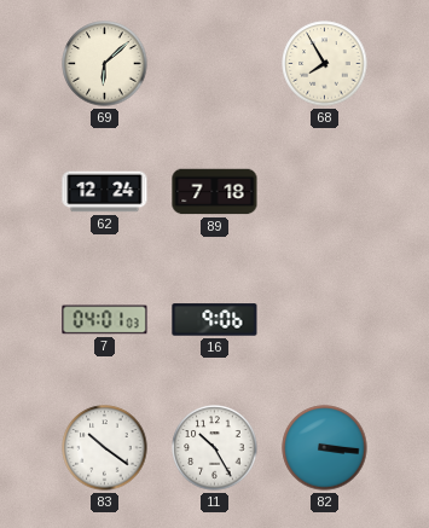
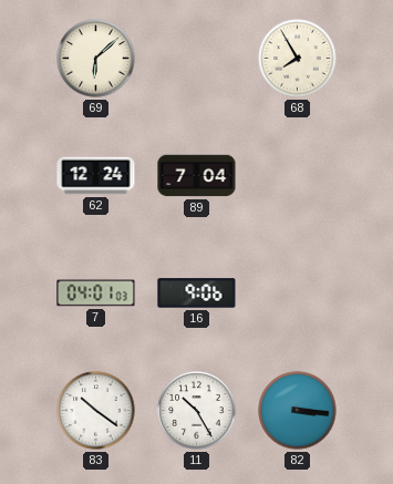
89: 7:18 -> 7:04 (197, 176)
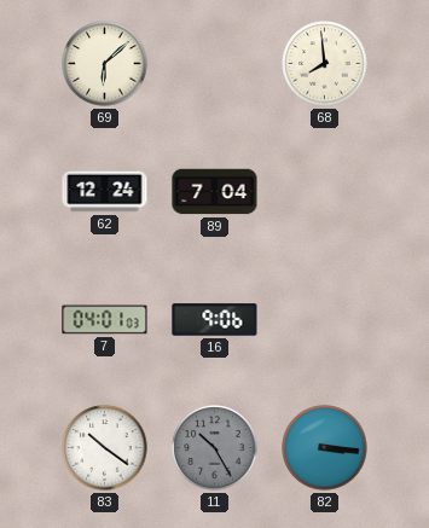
68: 7:55 -> 7:59 (325, 64)
11 dial: white -> grey (215, 448)
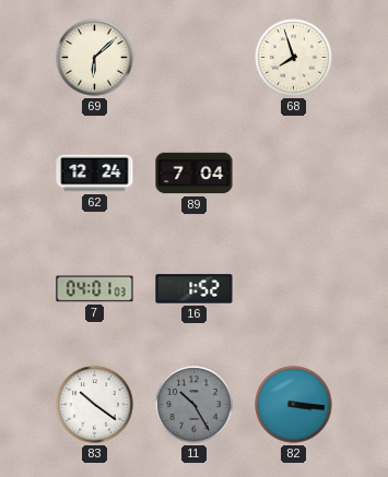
68: 7:59 -> 7:57 (294, 58)
16: 9:06 -> 1:52 (195, 289)
